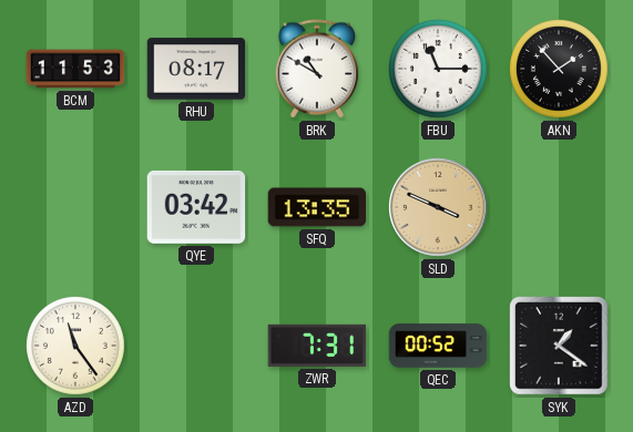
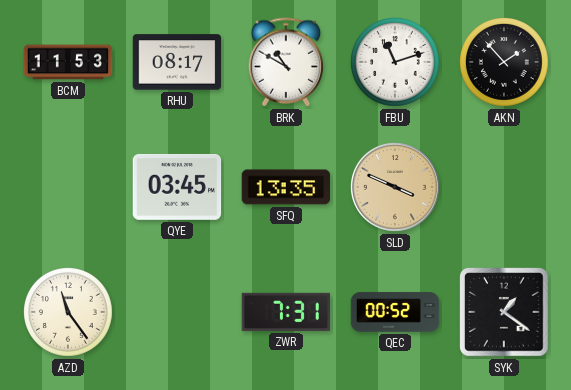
FBU: 11:15 -> 11:12 (396, 63)
QYE: 03:42 -> 03:45 (177, 187)
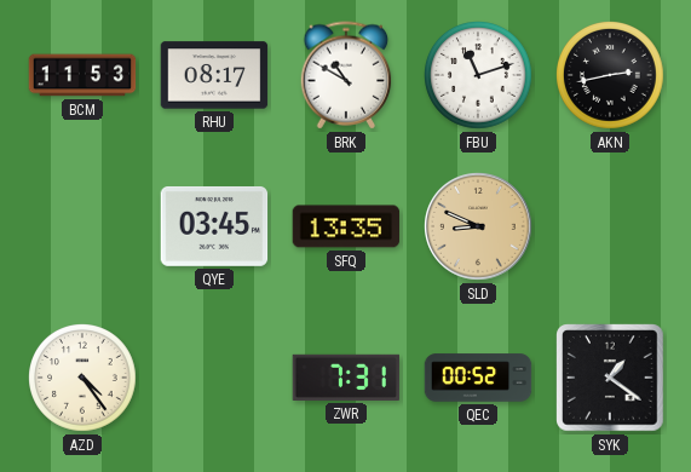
AKN: 1:53 -> 2:43 (611, 76)
SLD: 3:49 -> 8:49 (479, 228)
AZD: 11:24 -> 4:24 (84, 379)
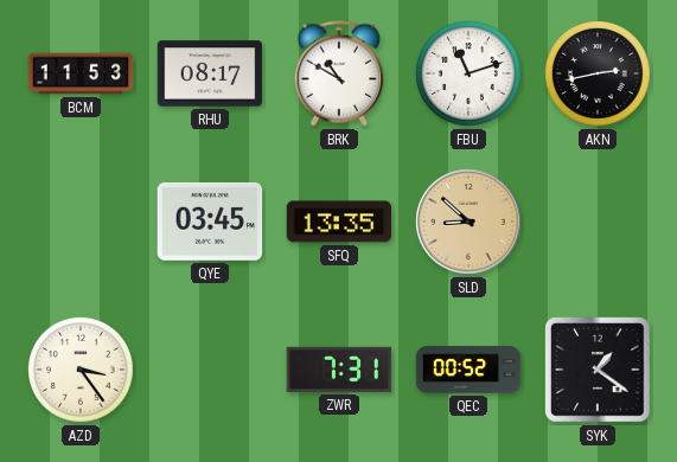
SLD: 8:49 -> 8:52 (470, 223)
AZD: 4:24 -> 3:24 (82, 371)
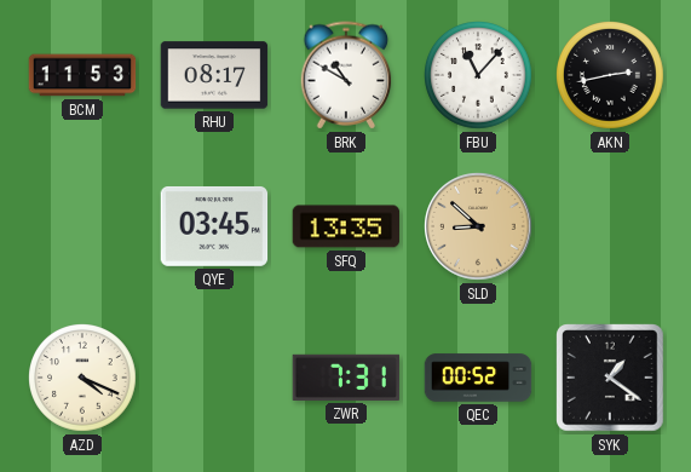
FBU: 11:12 -> 11:07 (479, 76)
AZD: 3:24 -> 4:19 (84, 379)
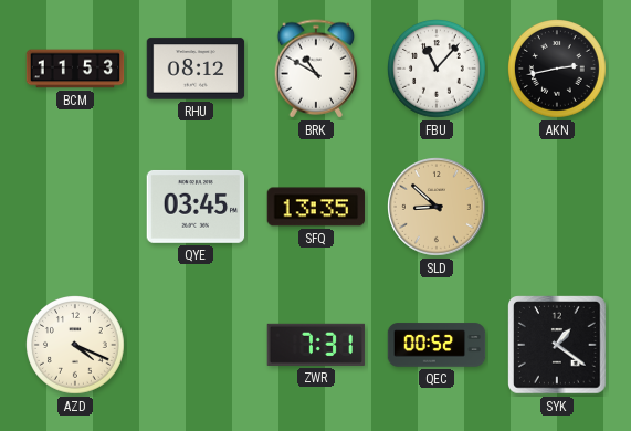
RHU: 08:17 -> 08:12 (196, 69)
